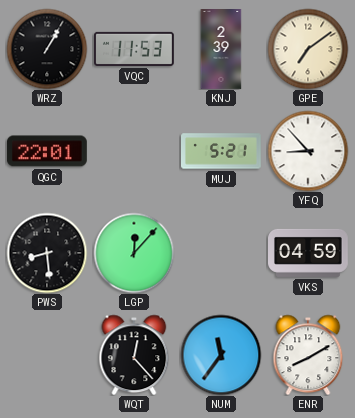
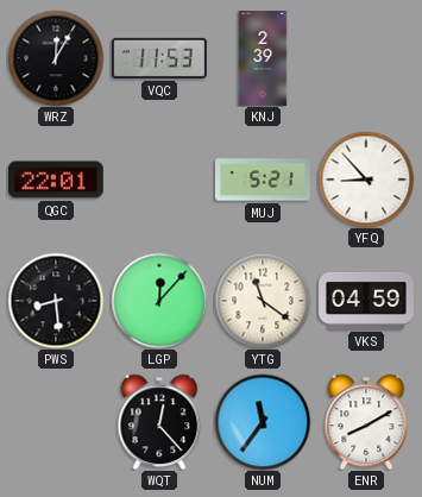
WRZ: 1:05 -> 12:05 (56, 58)
GPE: 7:09 -> none (308, 49)
YTG: none -> 11:21 (263, 301)
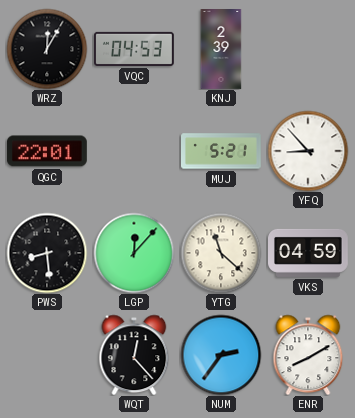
VQC: 11:53 -> 04:53 (135, 49)
YTG: 11:21 -> 11:22 (221, 253)
NUM: 11:36 -> 2:36 (221, 355)
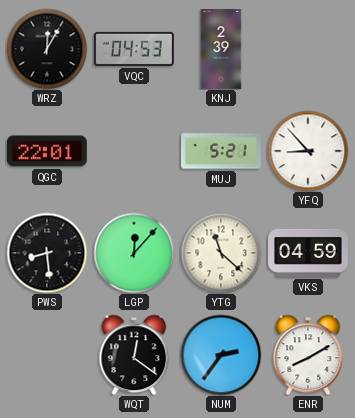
WQT: 12:23 -> 12:21 (134, 355)
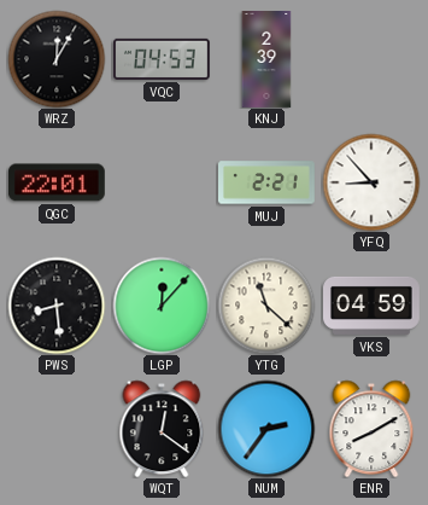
MUJ: 5:21 -> 2:21 (268, 182)
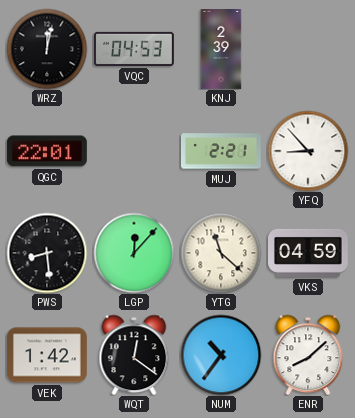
WRZ: 12:05 -> 12:02 (47, 49)
VEK: none -> 1:42 (47, 355)
NUM: 2:36 -> 10:36 (221, 355)
ENR: 8:10 -> 8:08 (308, 355)
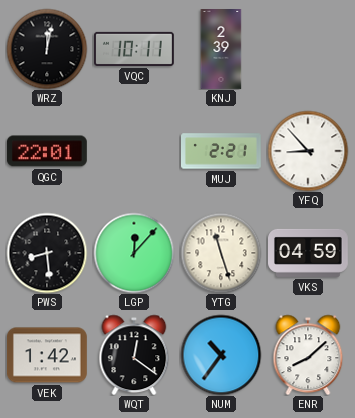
VQC: 04:53 -> 10:11 (135, 49)
YTG: 11:22 -> 11:27 (221, 253)
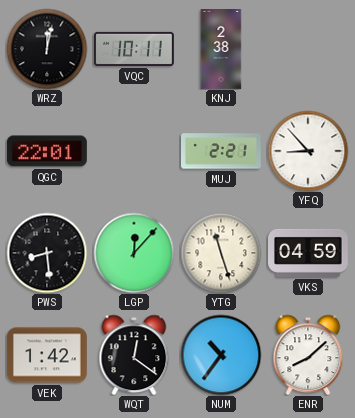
KNJ: 2:39 -> 2:38 (221, 50)
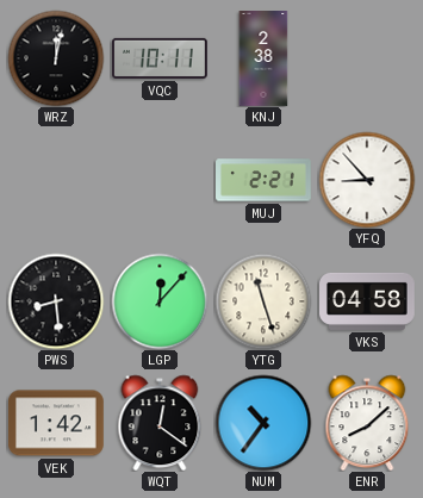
QGC: 22:01 -> none (47, 151)
VKS: 04:59 -> 04:58 (368, 301)
